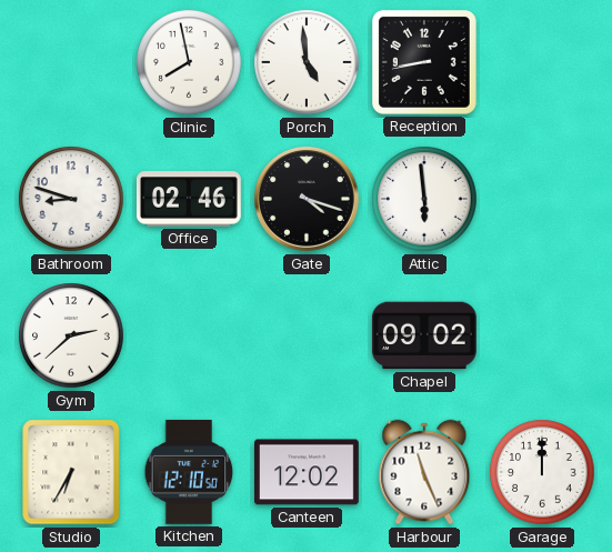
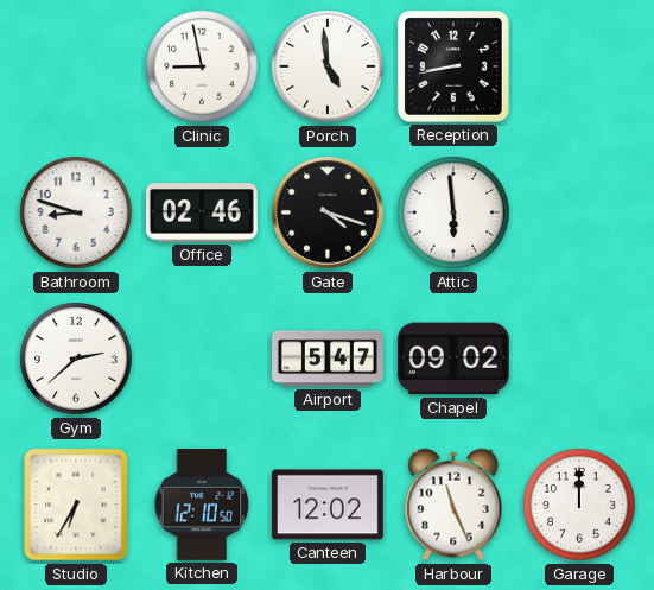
Clinic: 7:58 -> 8:58 (202, 66)
Airport: none -> 5:47 (329, 359)
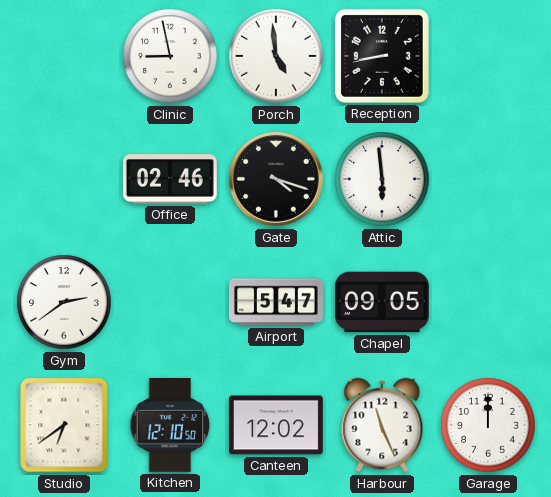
Bathroom: 8:48 -> none (76, 212)
Gym: 2:38 -> 2:39 (64, 302)
Chapel: 09:02 -> 09:05 (382, 302)
Studio: 6:35 -> 6:39 (64, 425)
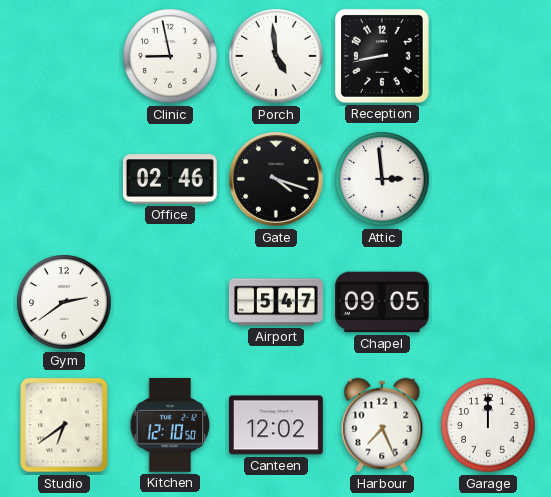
Attic: 5:59 -> 2:59 (382, 179)
Harbour: 11:26 -> 7:26 (382, 425)
